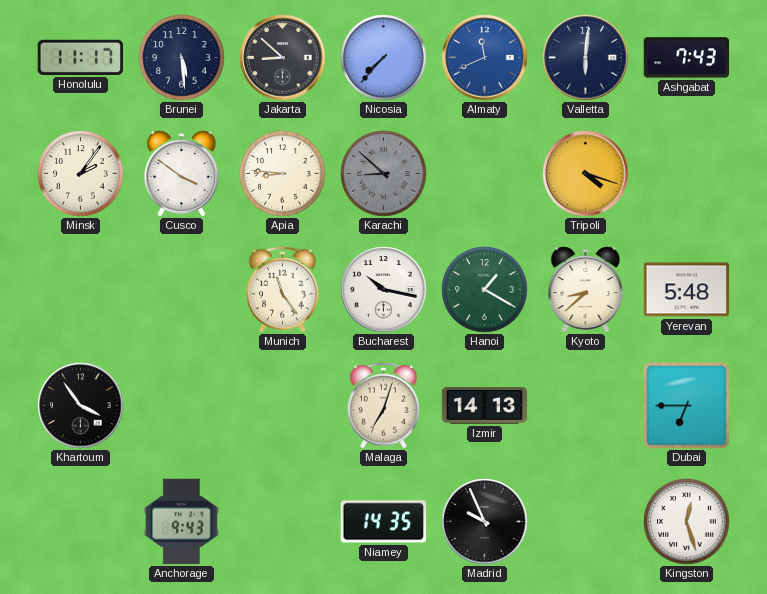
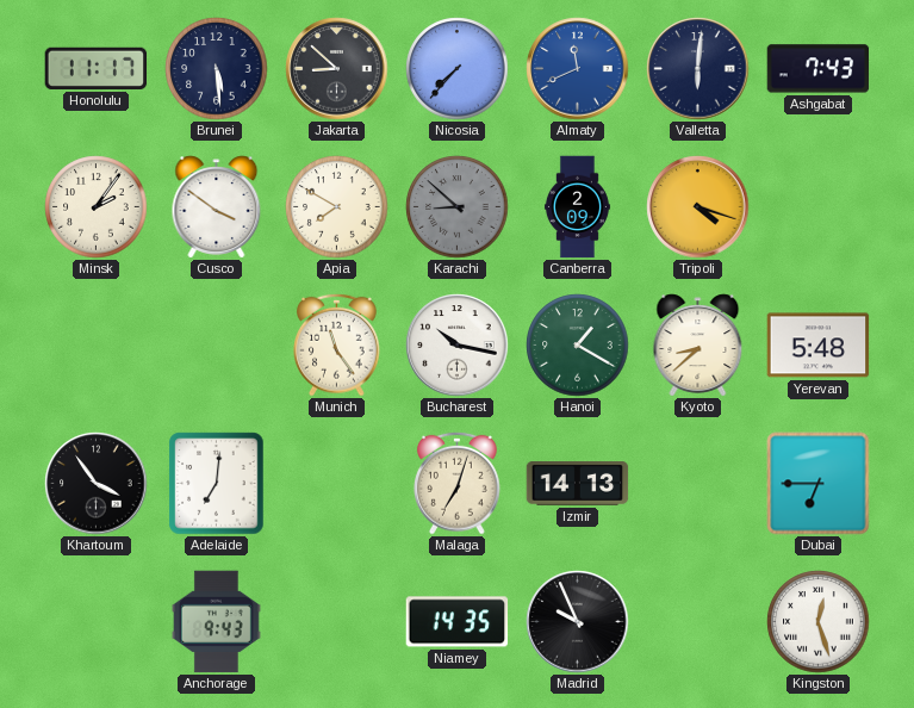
Apia: 8:46 -> 7:50 (337, 207)
Canberra: none -> 2:09 (577, 207)
Adelaide: none -> 7:01 (217, 484)
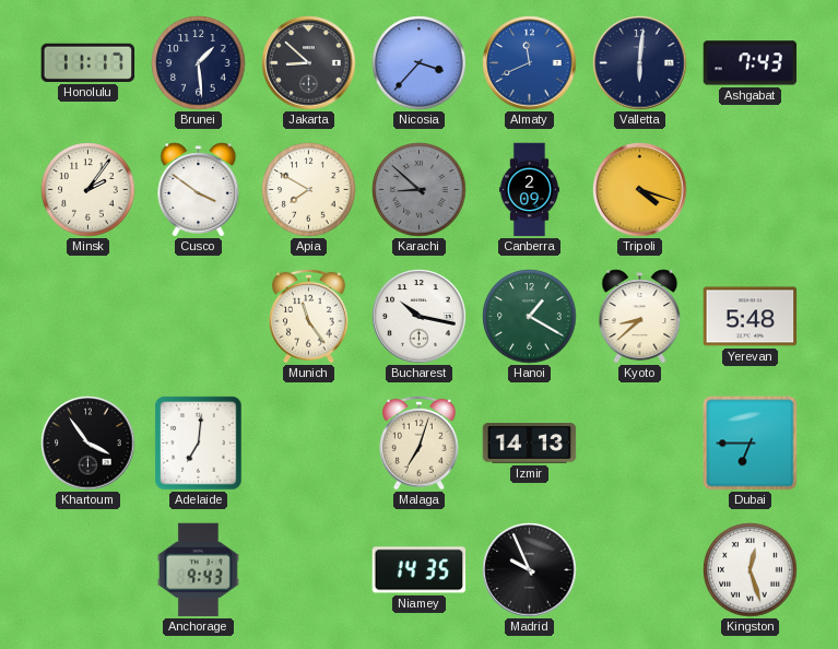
Brunei: 5:29 -> 1:29 (199, 63)
Nicosia: 7:37 -> 3:37 (420, 63)
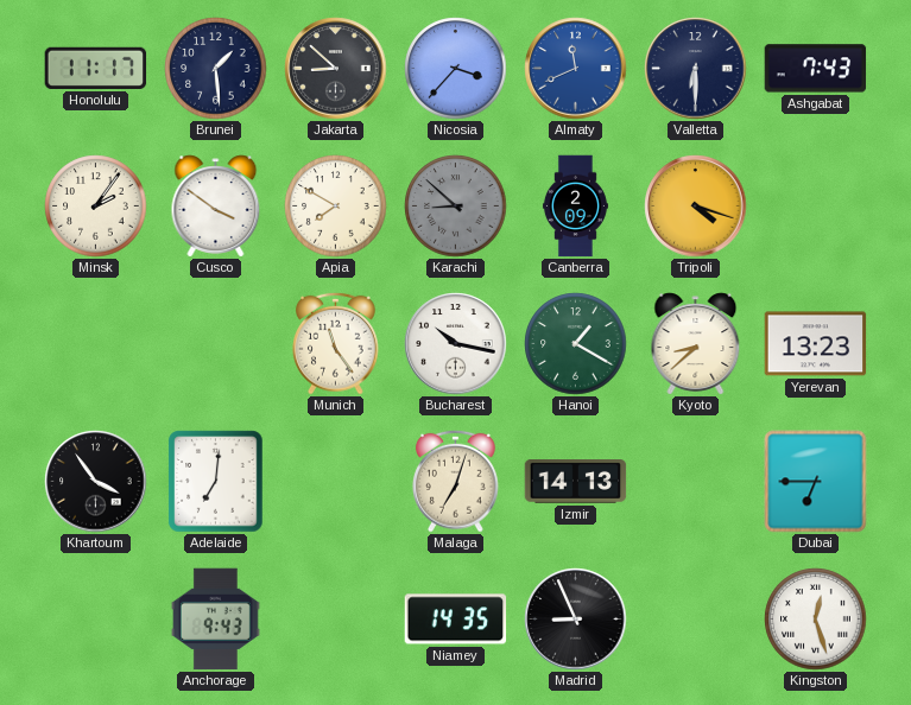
Valletta: 6:01 -> 6:30 (696, 69)
Yerevan: 5:48 -> 13:23 (816, 344)
Madrid: 9:56 -> 8:56 (576, 620)
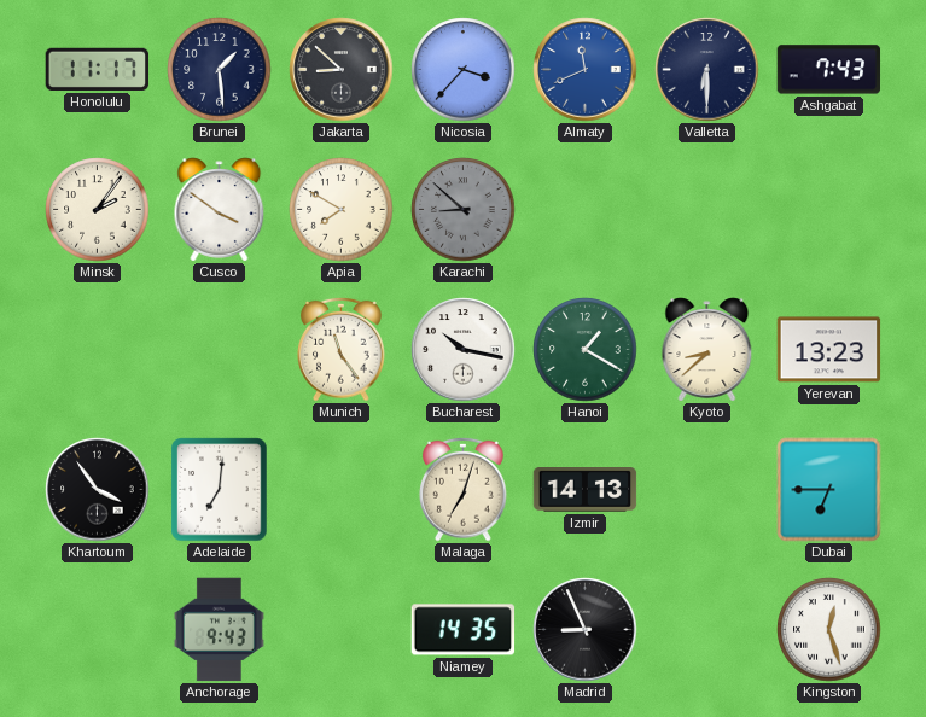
Canberra: 2:09 -> none (575, 207)
Tripoli: 4:18 -> none (696, 207)
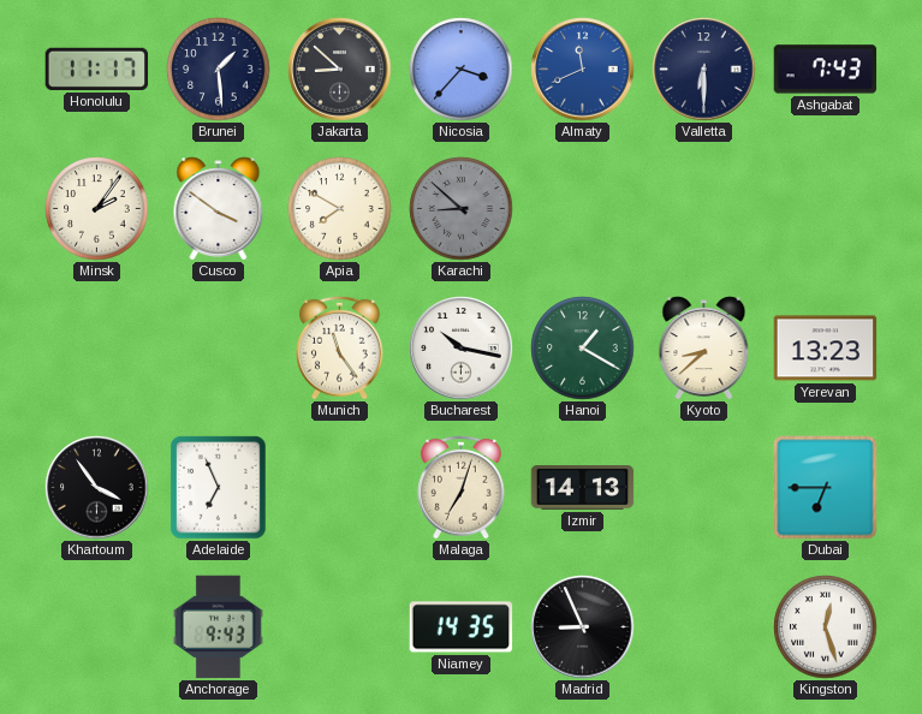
Adelaide: 7:01 -> 6:56 (219, 488)
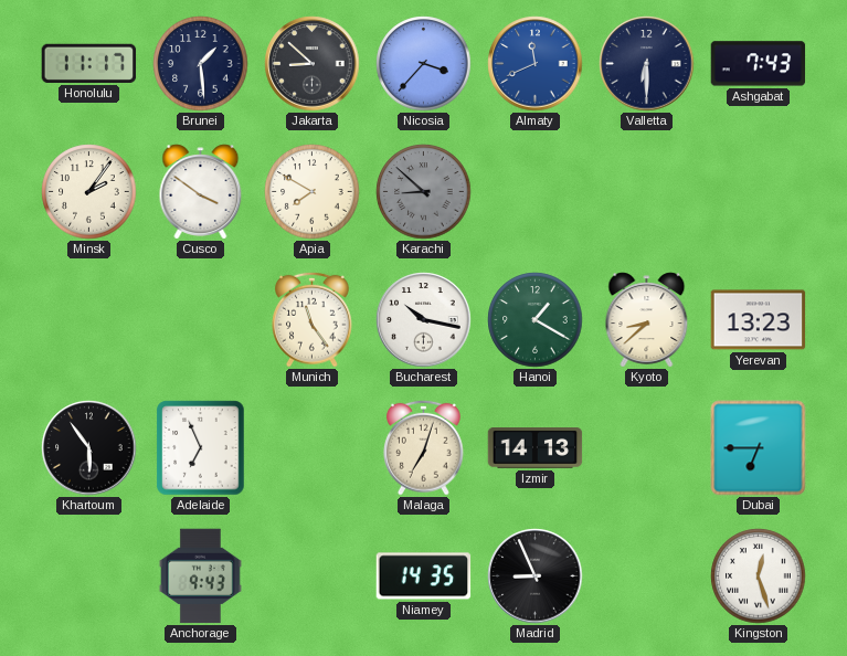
Khartoum: 3:54 -> 5:54 (89, 448)
